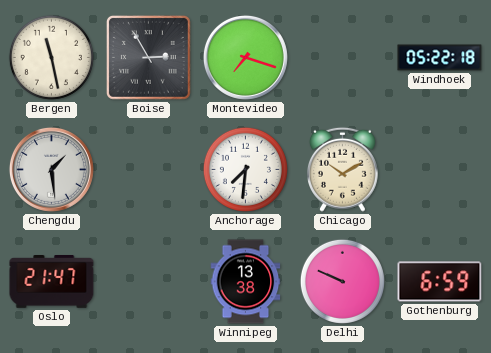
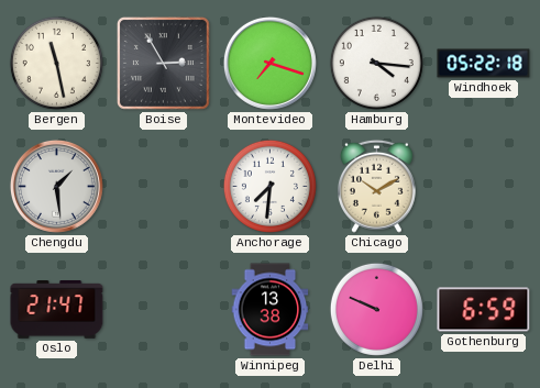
Hamburg: none -> 4:16 (376, 63)
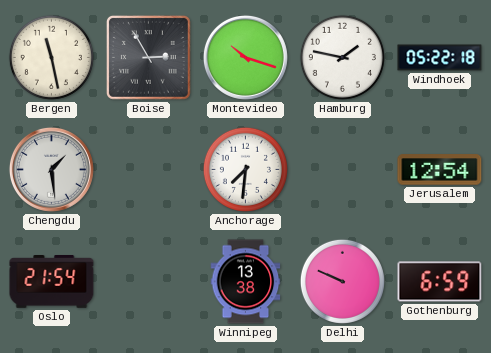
Montevideo: 7:18 -> 10:18 (245, 57)
Hamburg: 4:16 -> 1:47 (342, 57)
Chicago: 10:10 -> none (376, 186)
Jerusalem: none -> 12:54 (440, 170)
Oslo: 21:47 -> 21:54 (52, 282)
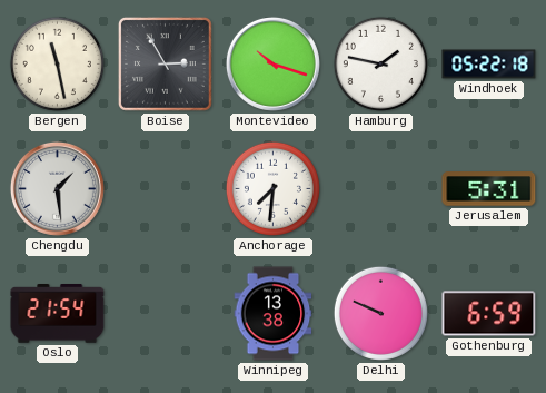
Jerusalem: 12:54 -> 5:31 (489, 189)
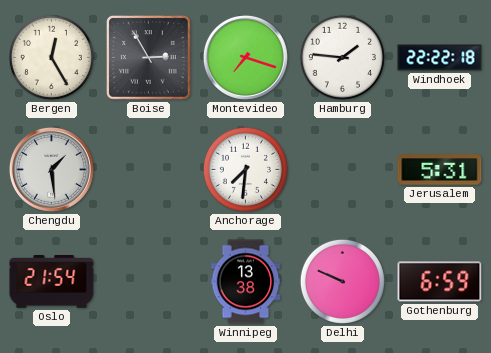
Bergen: 11:28 -> 12:25 (51, 57)
Montevideo: 10:18 -> 7:18 (245, 57)
Hamburg: 1:47 -> 1:46 (342, 57)
Windhoek: 05:22 -> 22:22 (440, 58)
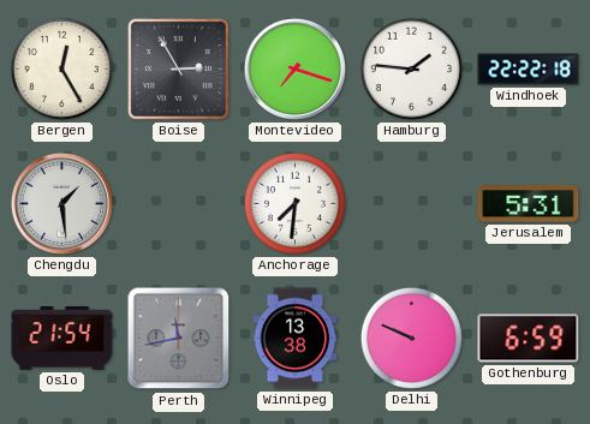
Perth: none -> 11:43 (179, 339)
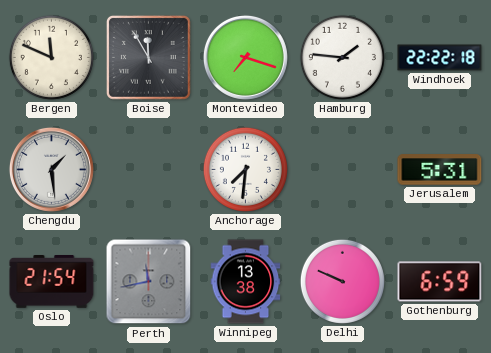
Bergen: 12:25 -> 11:49 (51, 57)
Boise: 2:55 -> 11:55 (148, 57)
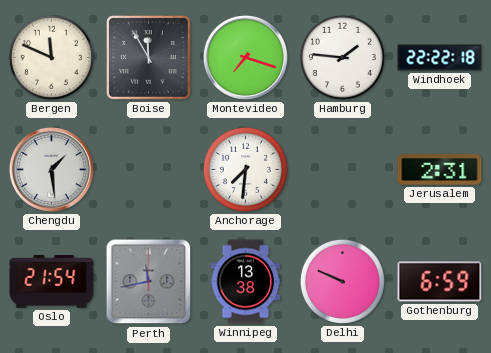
Jerusalem: 5:31 -> 2:31 (440, 170)
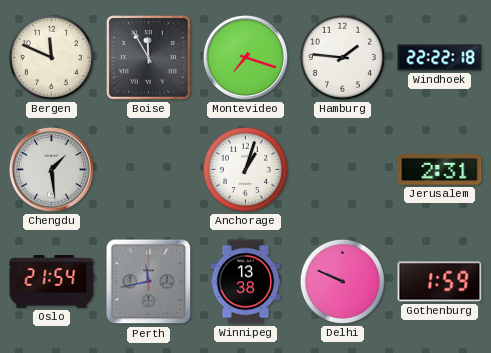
Anchorage: 7:31 -> 1:03 (245, 169)
Gothenburg: 6:59 -> 1:59 (440, 282)
